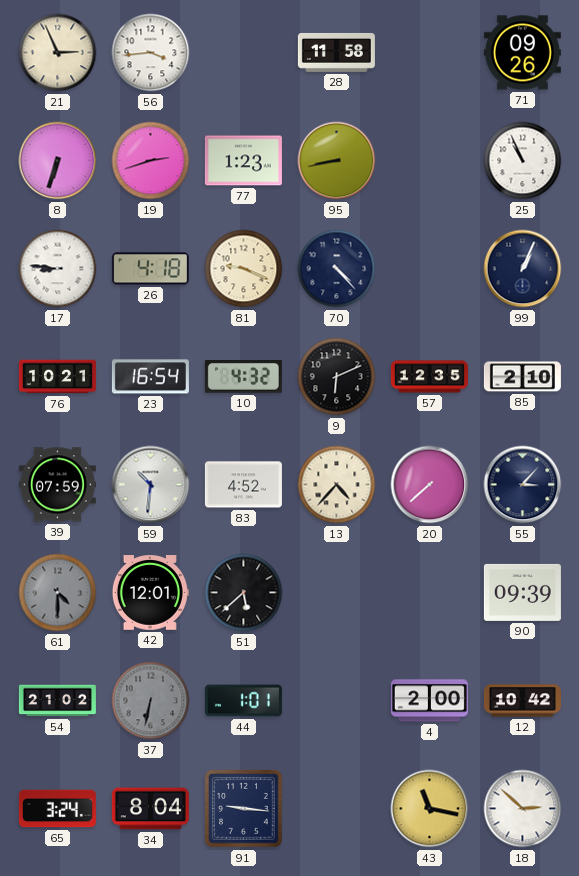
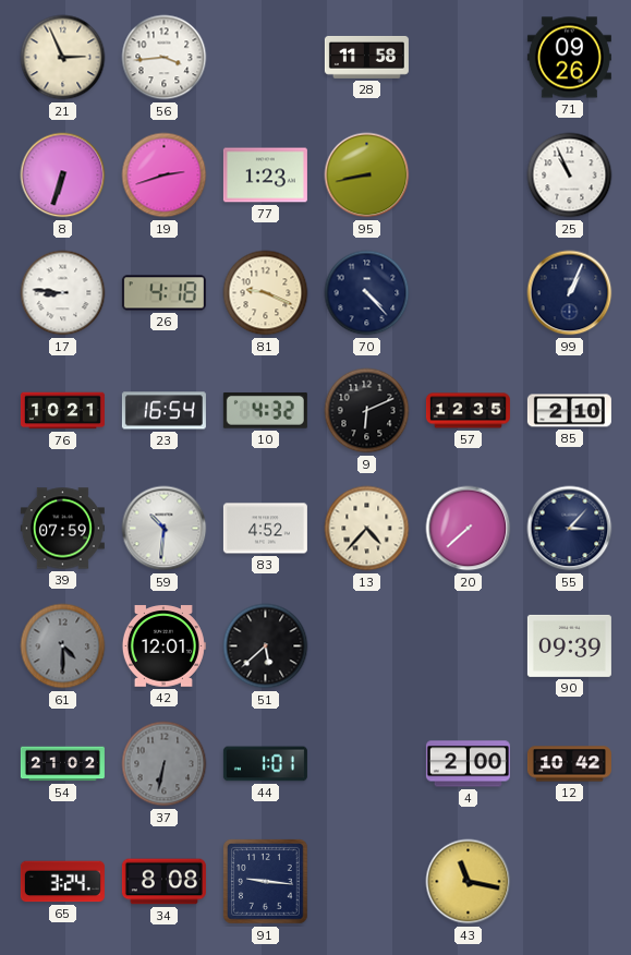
34: 8:04 -> 8:08 (163, 882)
18: 2:52 -> none (523, 809)
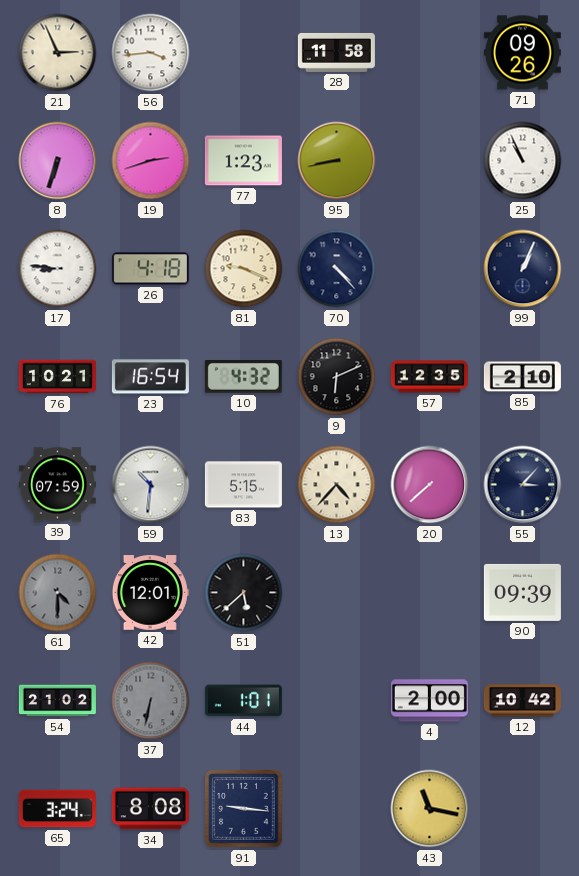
83: 4:52 -> 5:15 (243, 485)
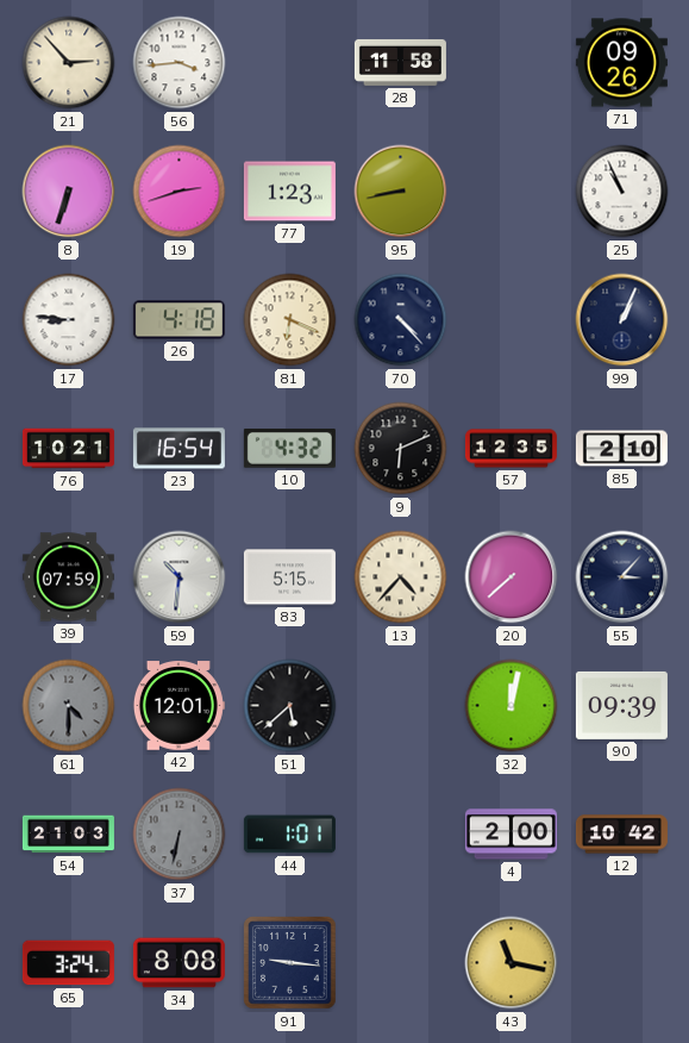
21: 2:56 -> 2:53 (69, 63)
81: 9:19 -> 6:19 (290, 320)
32: none -> 12:02 (512, 706)
54: 21:02 -> 21:03 (68, 835)
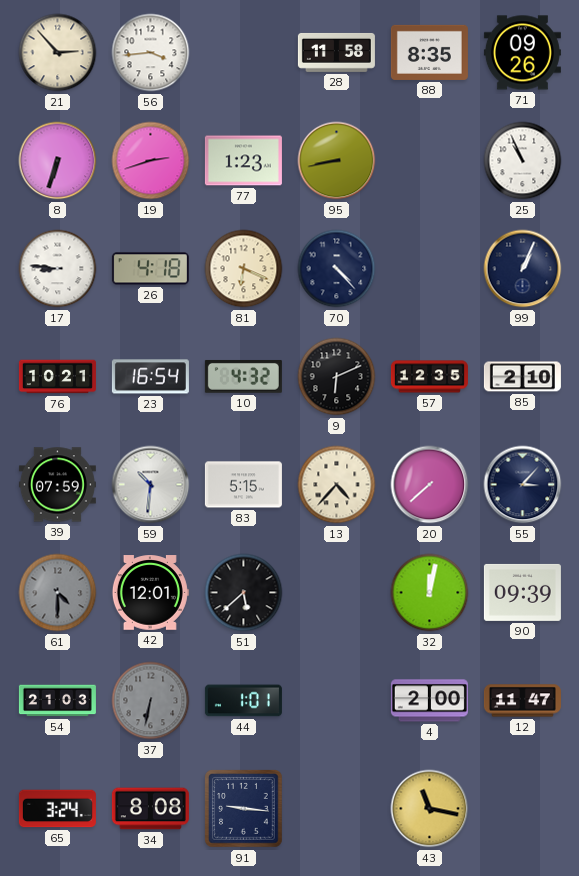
88: none -> 8:35 (429, 52)
12: 10:42 -> 11:47 (522, 701)
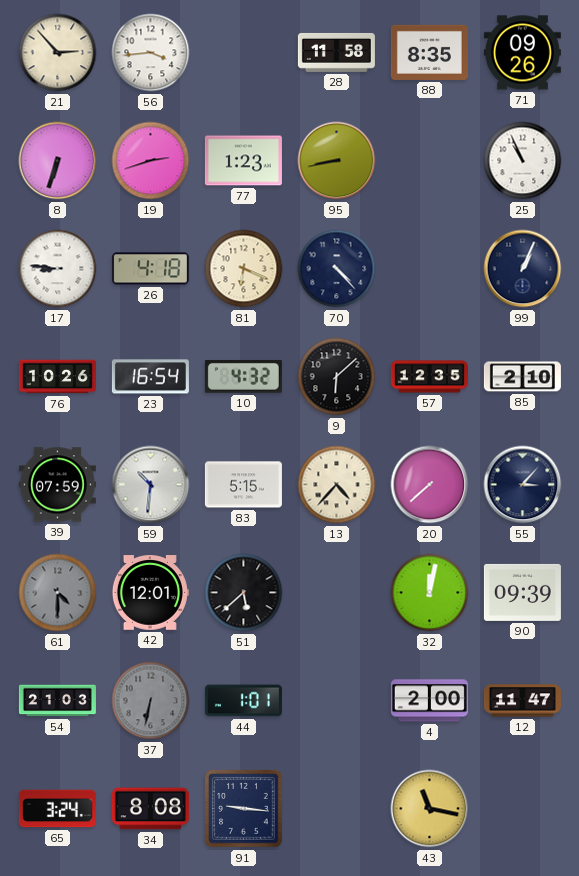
76: 10:21 -> 10:26 (57, 377)
9: 6:11 -> 6:08 (337, 377)
